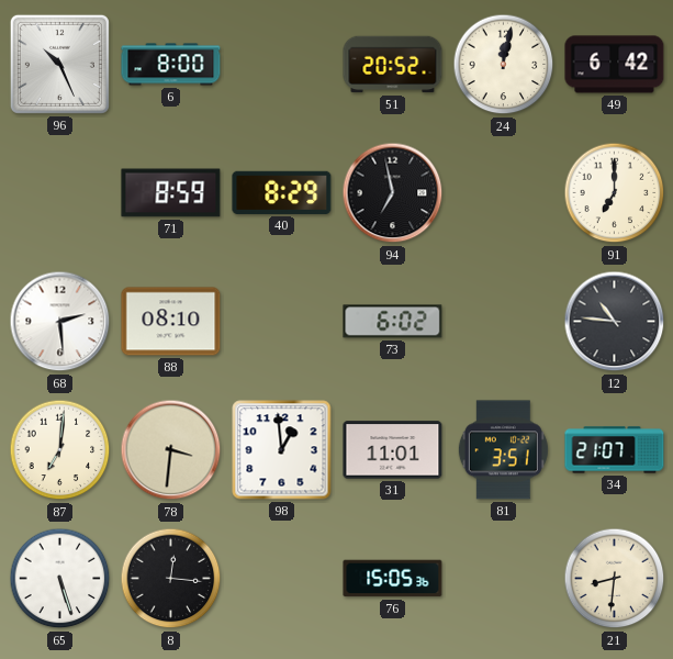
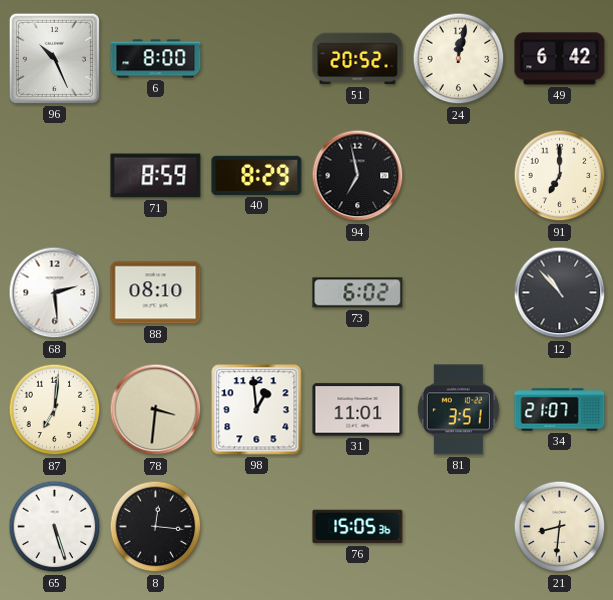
12: 10:46 -> 10:53 (560, 293)
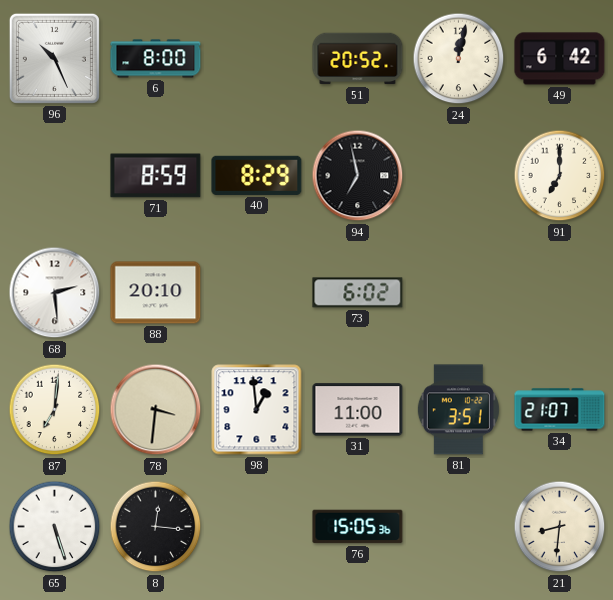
88: 08:10 -> 20:10 (156, 293)
12: 10:53 -> none (560, 293)
31: 11:01 -> 11:00 (358, 410)
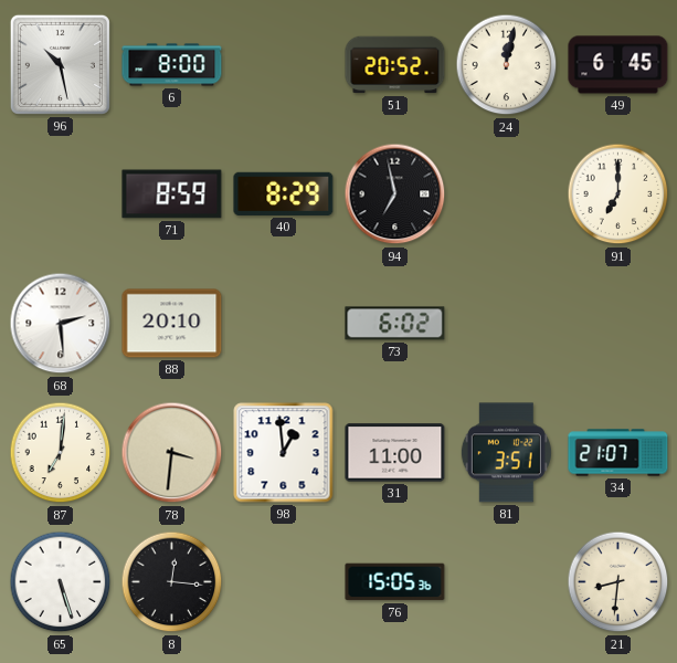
96: 10:26 -> 10:28 (60, 64)
49: 6:42 -> 6:45 (618, 65)
